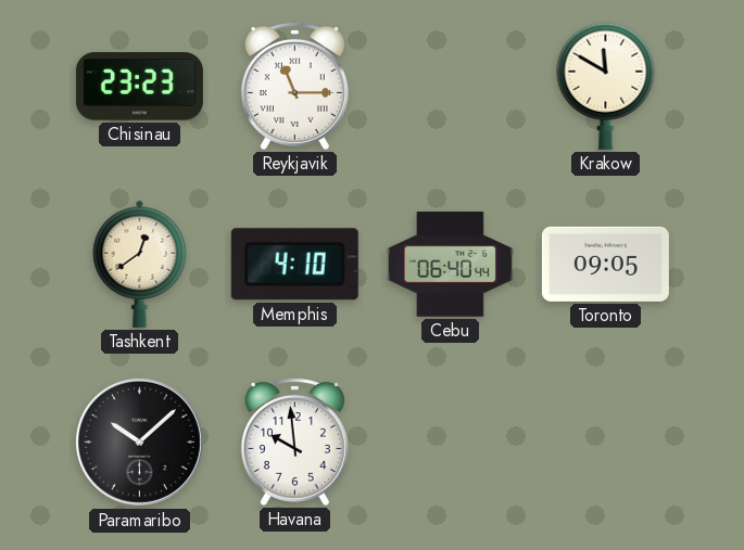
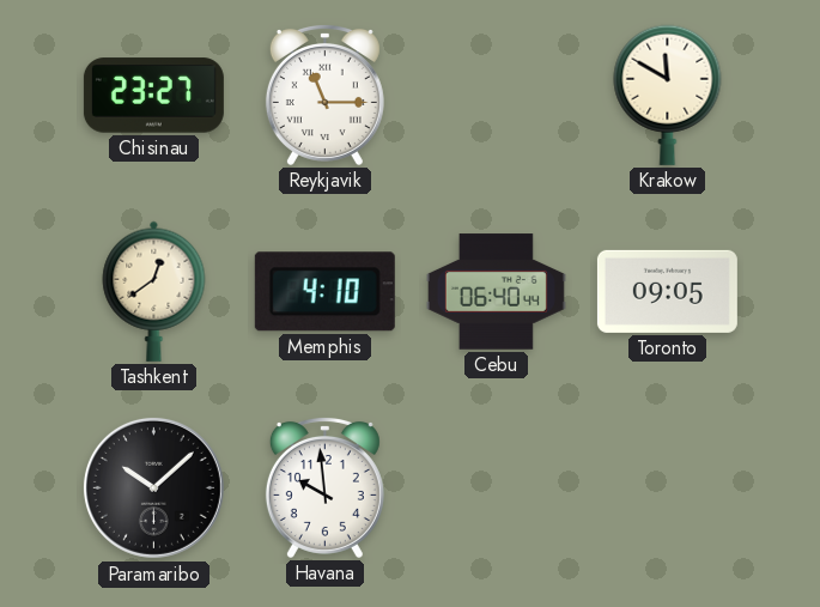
Chisinau: 23:23 -> 23:27 (153, 96)
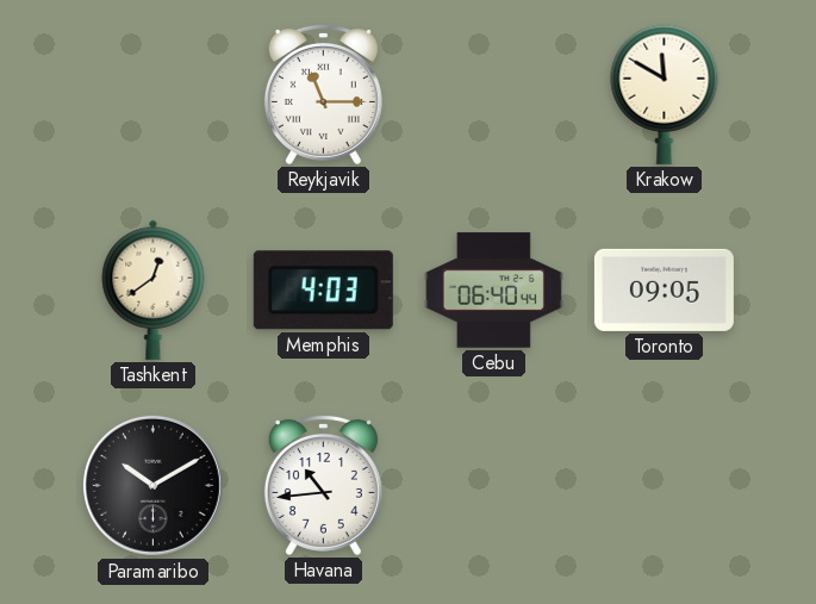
Chisinau: 23:27 -> none (153, 96)
Memphis: 4:10 -> 4:03 (323, 291)
Paramaribo: 10:08 -> 10:10 (152, 485)
Havana: 9:59 -> 10:44 (323, 485)
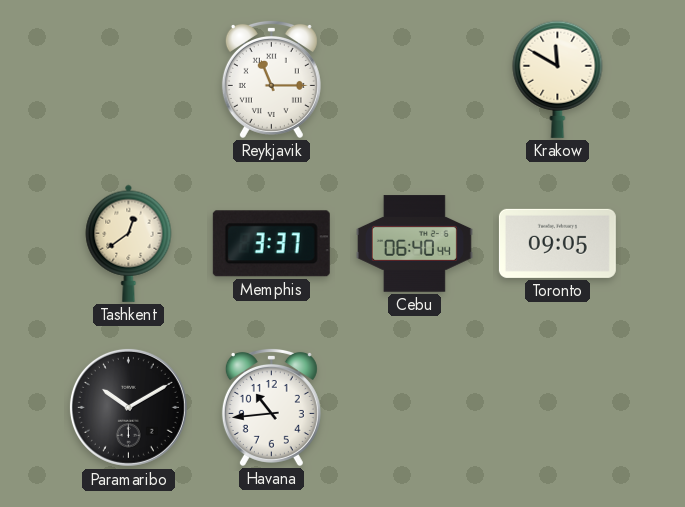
Memphis: 4:03 -> 3:37 (271, 244)
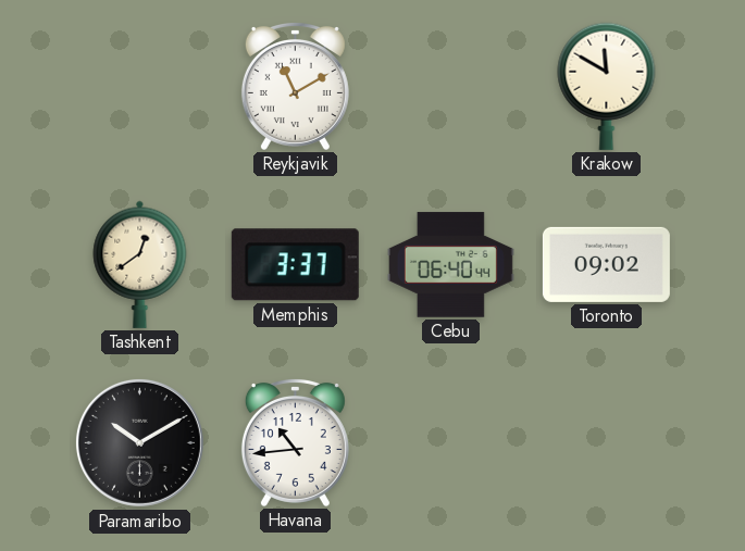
Reykjavik: 11:15 -> 11:10 (295, 86)
Toronto: 09:05 -> 09:02 (606, 264)
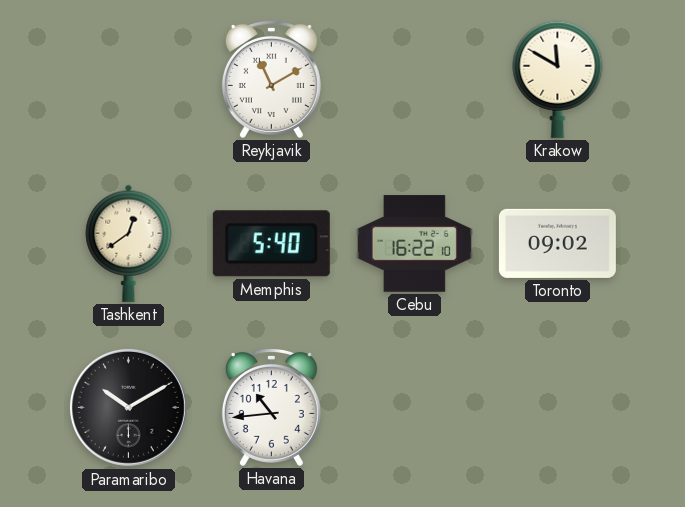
Memphis: 3:37 -> 5:40 (271, 244)
Cebu: 06:40 -> 16:22 (414, 244)
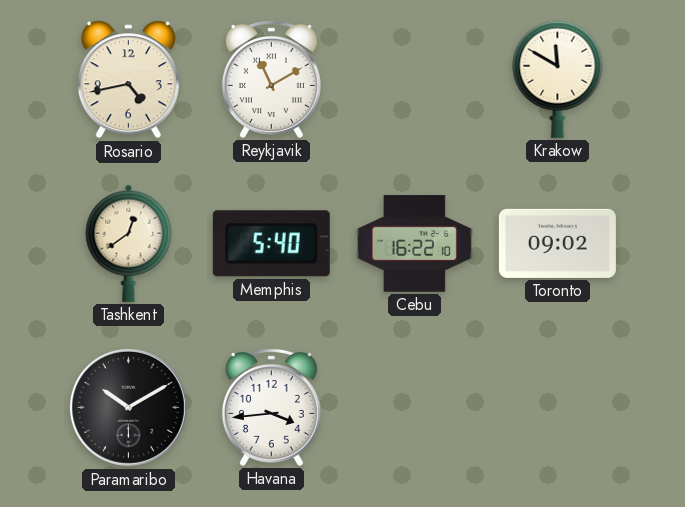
Rosario: none -> 4:43 (128, 80)
Havana: 10:44 -> 3:44 (271, 407)
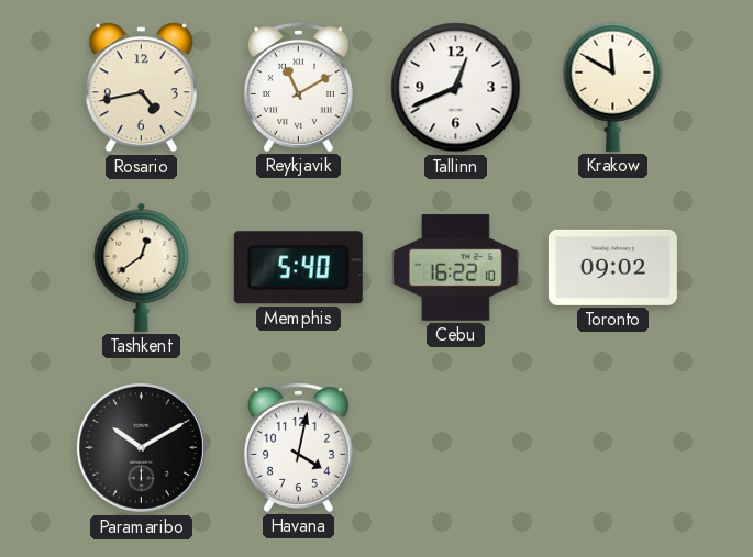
Tallinn: none -> 12:41 (456, 88)
Havana: 3:44 -> 4:02 (298, 447)
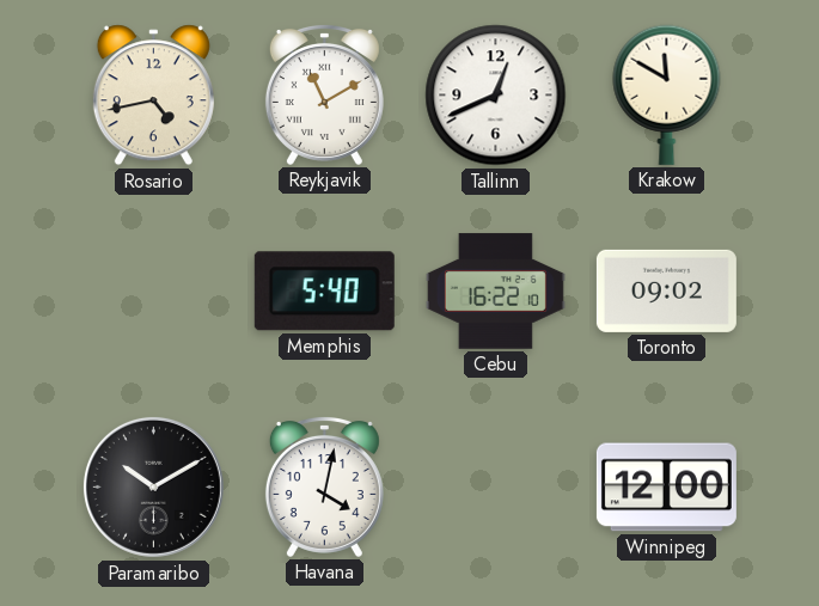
Tashkent: 12:39 -> none (142, 267)
Winnipeg: none -> 12:00 (666, 488)
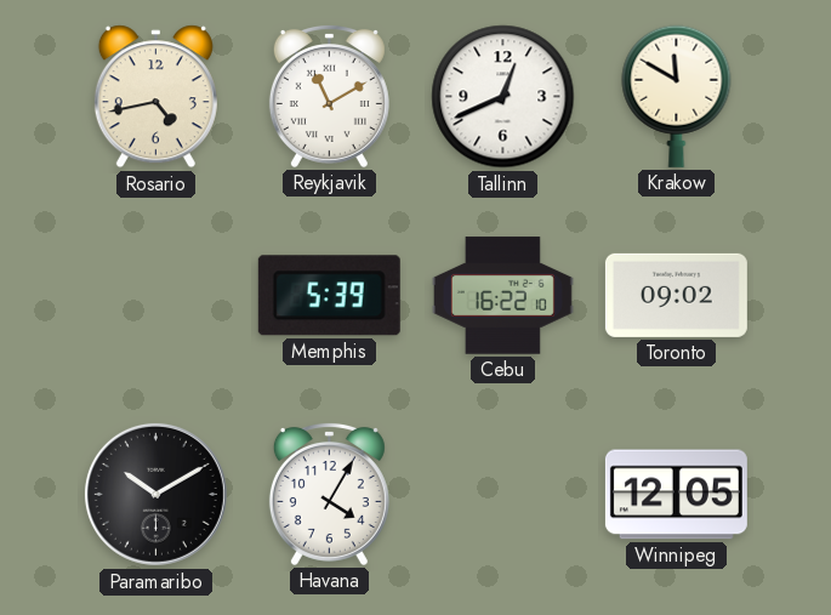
Memphis: 5:40 -> 5:39 (329, 296)
Havana: 4:02 -> 4:05 (329, 494)
Winnipeg: 12:00 -> 12:05 (676, 495)
